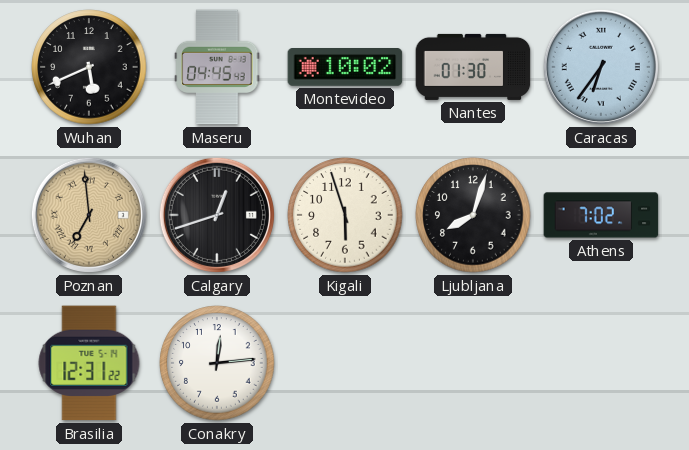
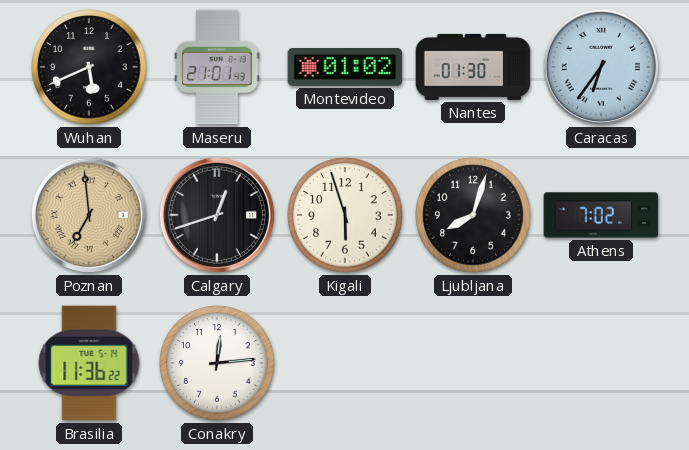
Maseru: 04:45 -> 21:01 (217, 67)
Montevideo: 10:02 -> 01:02 (345, 68)
Brasilia: 12:31 -> 11:36 (89, 363)
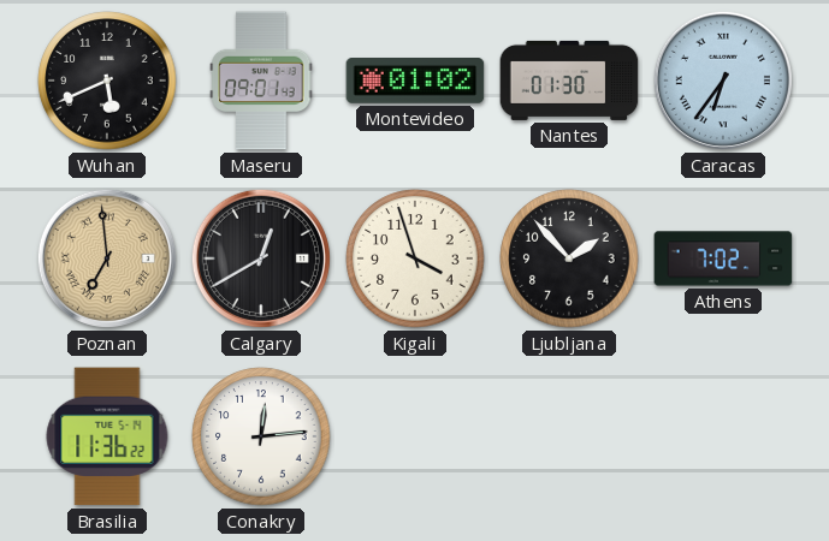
Maseru: 21:01 -> 09:01 (261, 81)
Calgary: 12:42 -> 12:40 (261, 258)
Kigali: 5:57 -> 3:57 (415, 258)
Ljubljana: 8:03 -> 1:53 (569, 258)
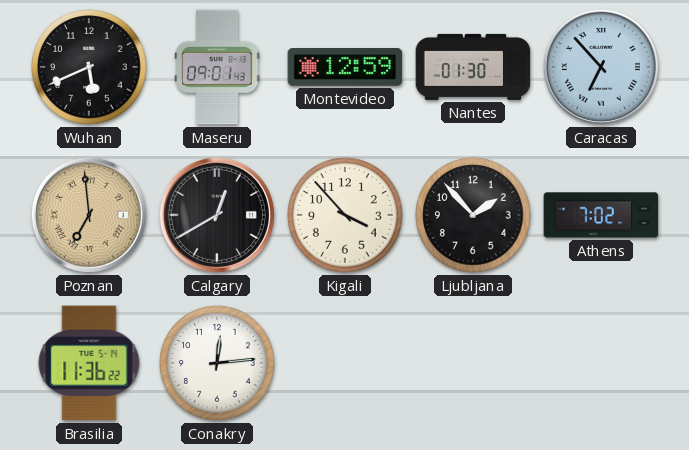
Montevideo: 01:02 -> 12:59 (345, 68)
Caracas: 6:36 -> 6:53 (601, 67)
Kigali: 3:57 -> 3:53 (345, 215)
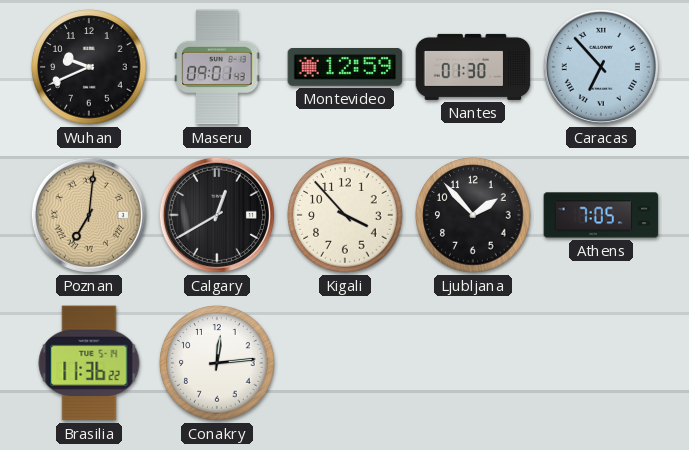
Wuhan: 5:41 -> 9:41 (89, 67)
Poznan: 6:59 -> 7:01 (89, 215)
Athens: 7:02 -> 7:05 (601, 215)
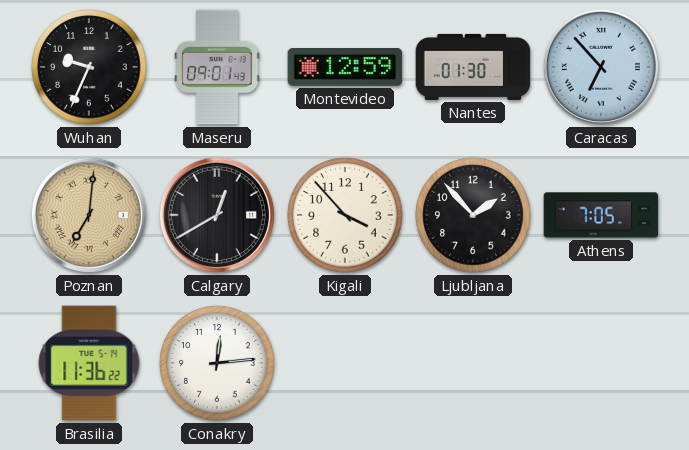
Wuhan: 9:41 -> 9:34 (89, 67)
